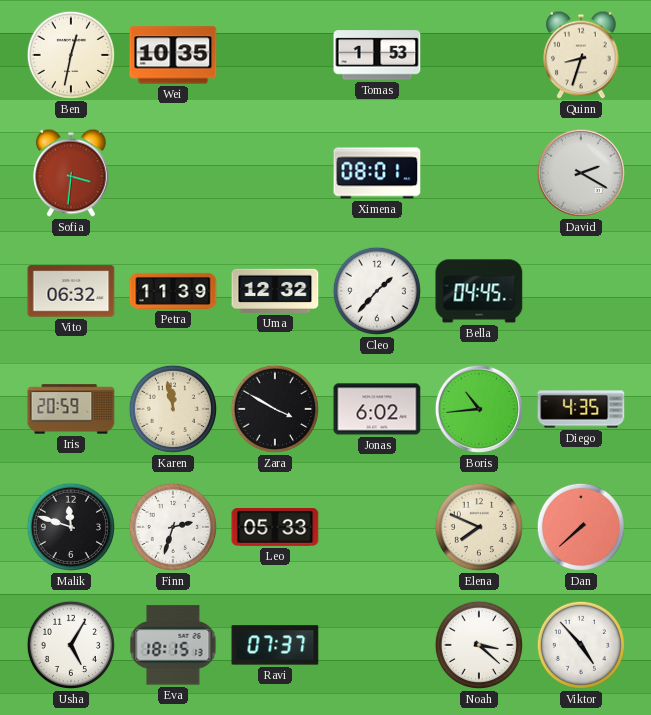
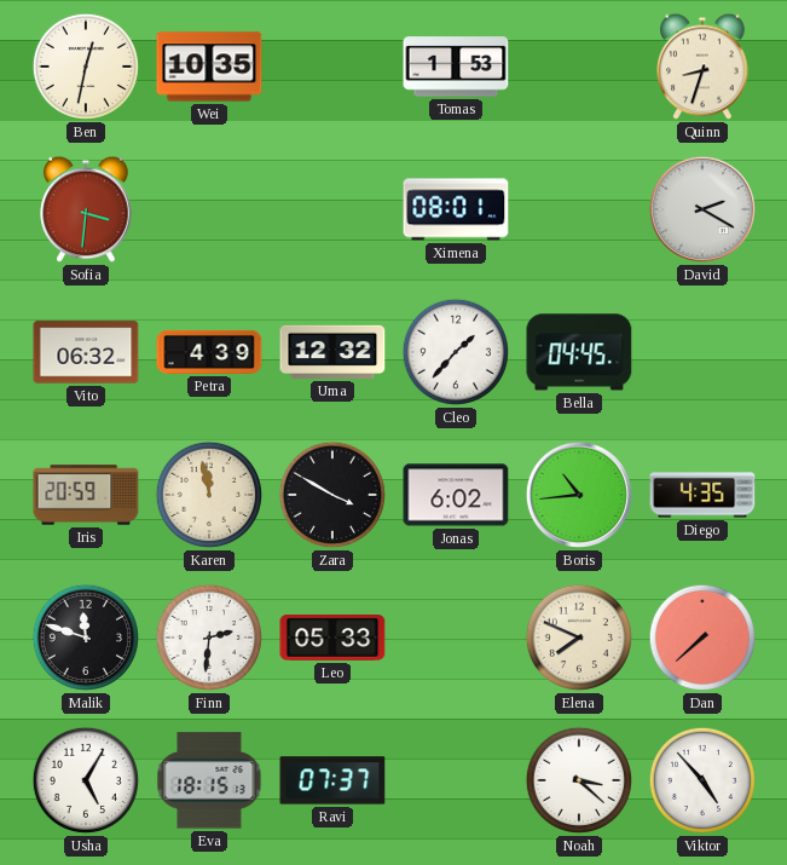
Petra: 11:39 -> 4:39 (209, 352)
Finn: 2:33 -> 2:31 (209, 638)
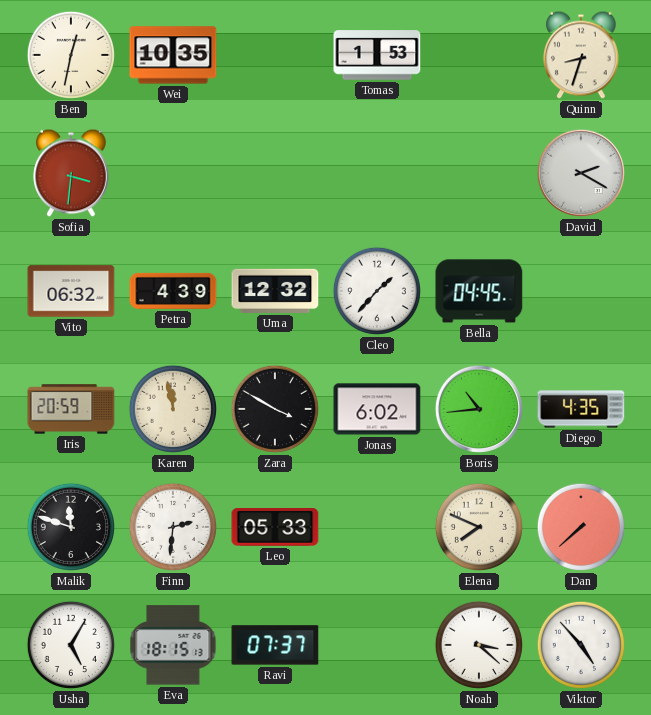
Ximena: 08:01 -> none (456, 209)
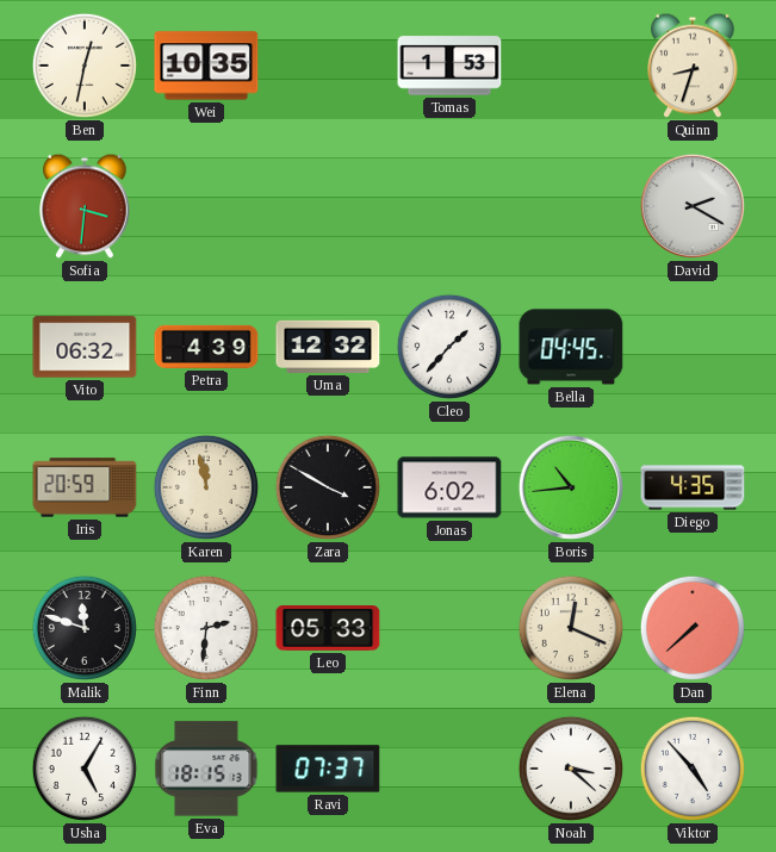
Elena: 7:49 -> 12:19 (571, 628)
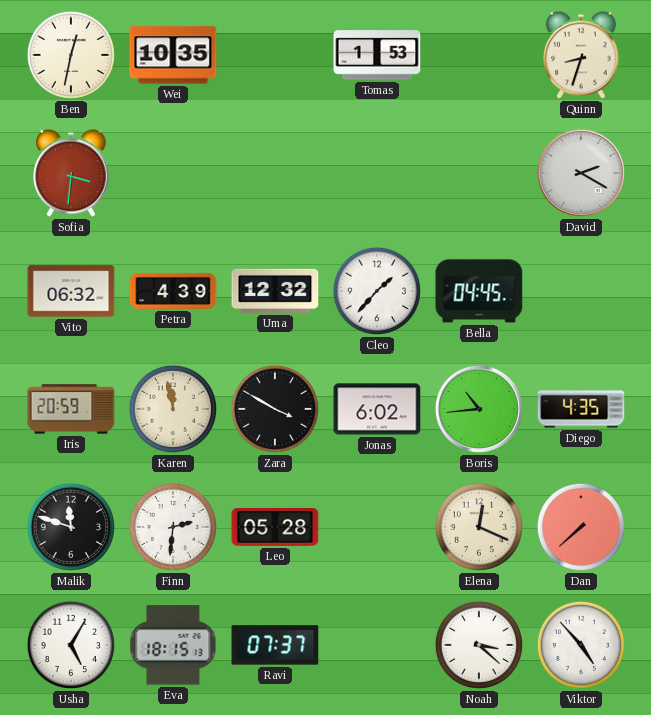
Leo: 05:33 -> 05:28 (275, 528)
